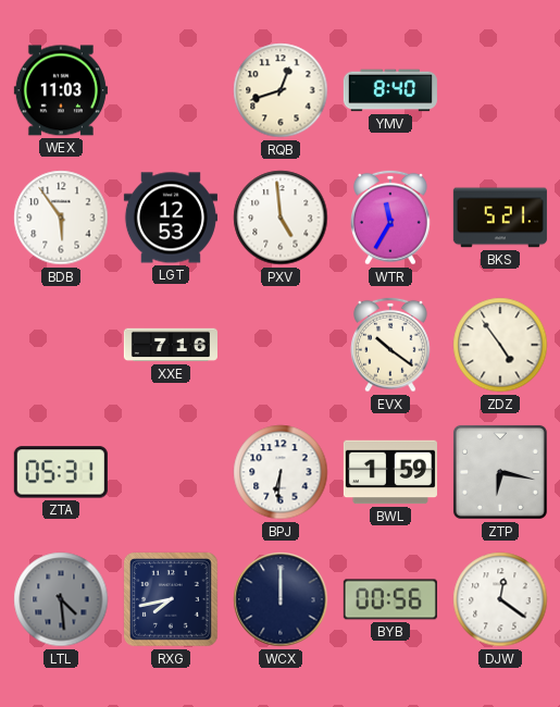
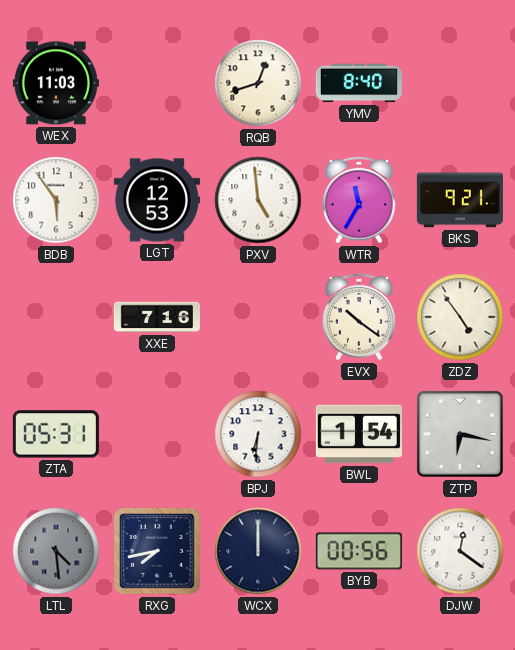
BKS: 5:21 -> 9:21 (460, 200)
BWL: 1:59 -> 1:54 (359, 434)
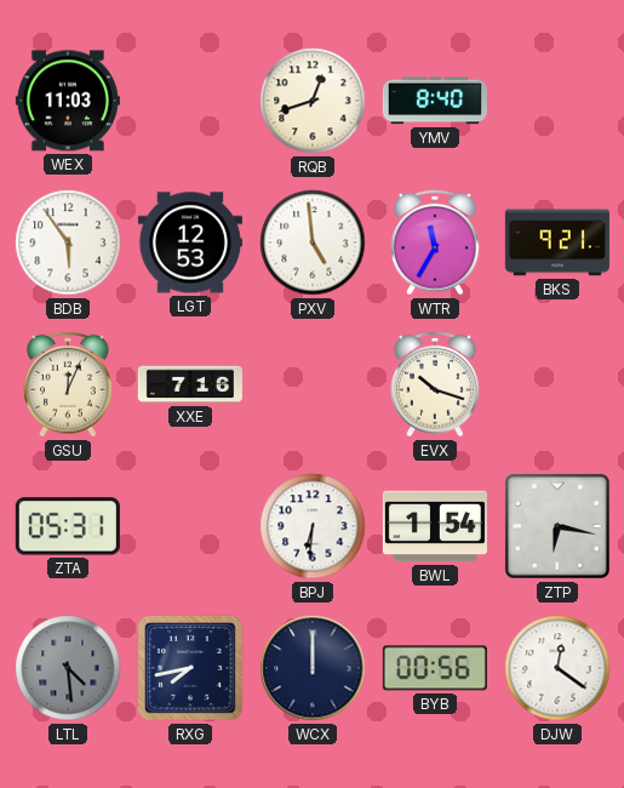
GSU: none -> 12:04 (69, 384)
EVX: 10:21 -> 10:18 (436, 384)
ZDZ: 4:54 -> none (460, 317)
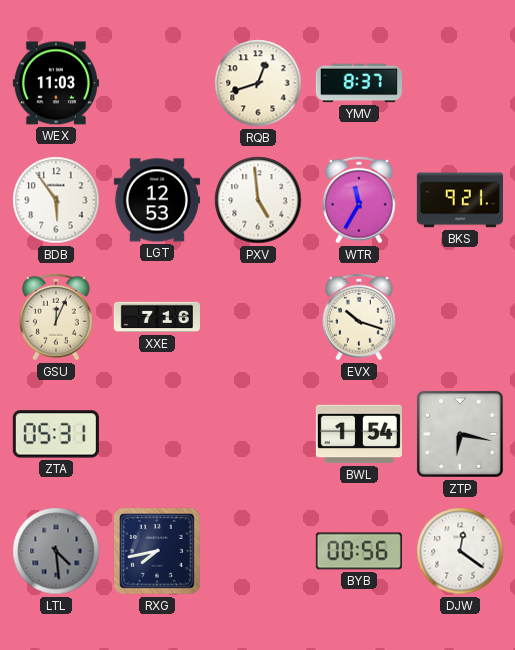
YMV: 8:40 -> 8:37 (359, 83)
BPJ: 6:31 -> none (313, 526)
WCX: 12:00 -> none (313, 668)
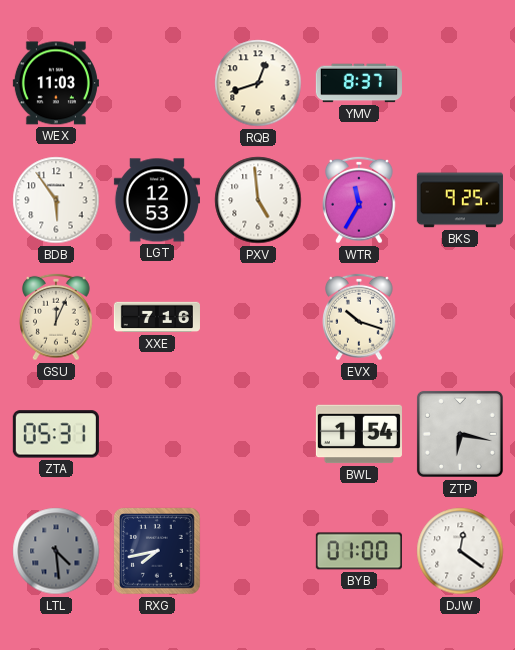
BKS: 9:21 -> 9:25 (460, 200)
BYB: 00:56 -> 01:00 (359, 551)
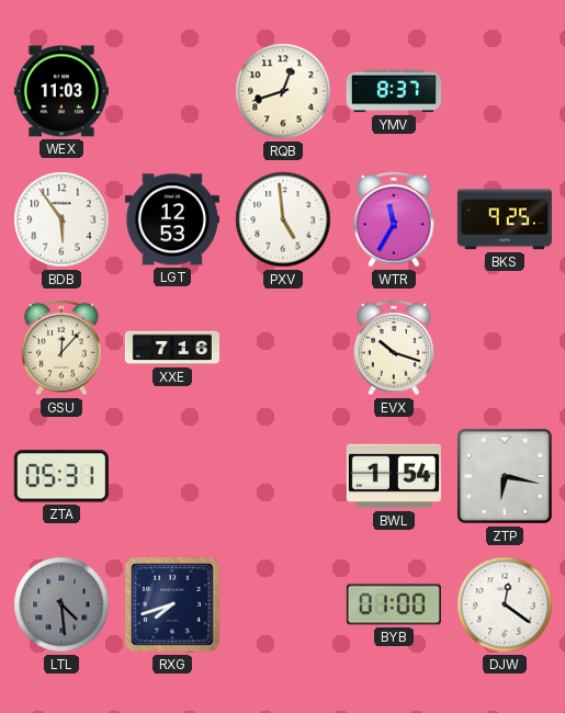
GSU: 12:04 -> 12:07 (63, 348)
RXG: 7:43 -> 7:42 (172, 604)
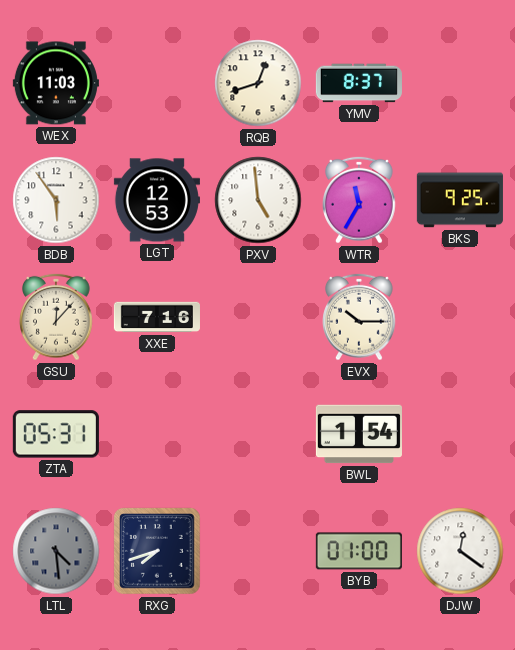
EVX: 10:18 -> 10:15 (360, 317)
ZTP: 6:17 -> none (505, 476)
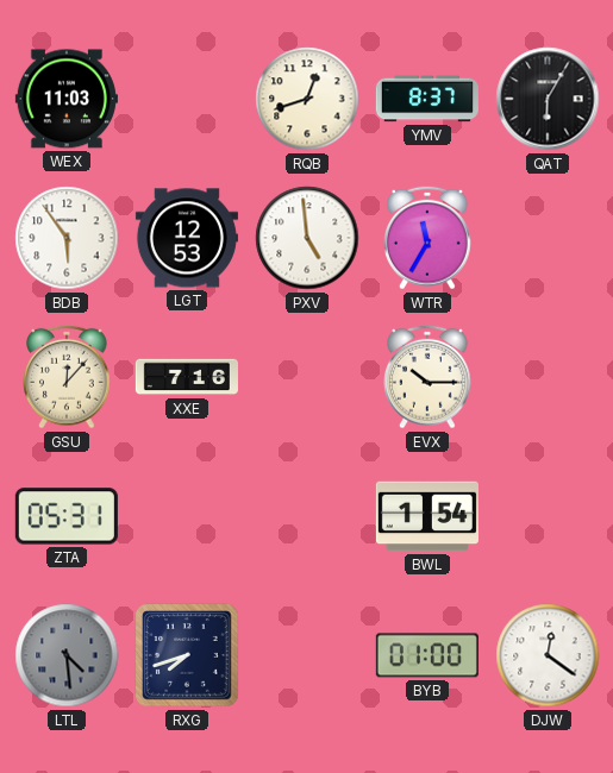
QAT: none -> 6:05 (548, 99)
BKS: 9:25 -> none (460, 200)
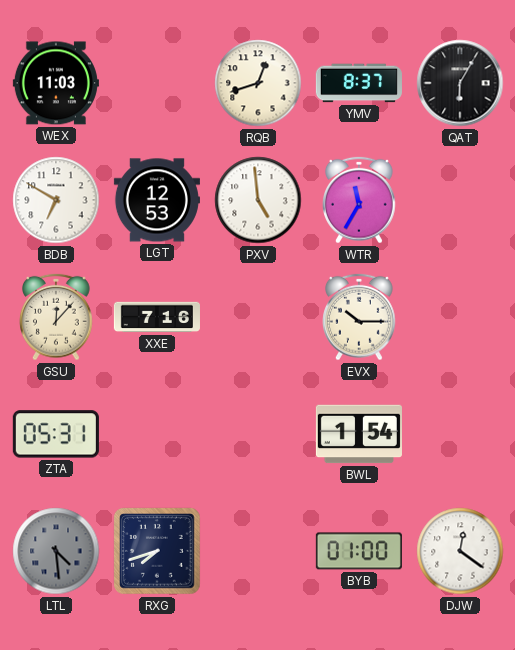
BDB: 5:54 -> 6:50 (56, 200)
